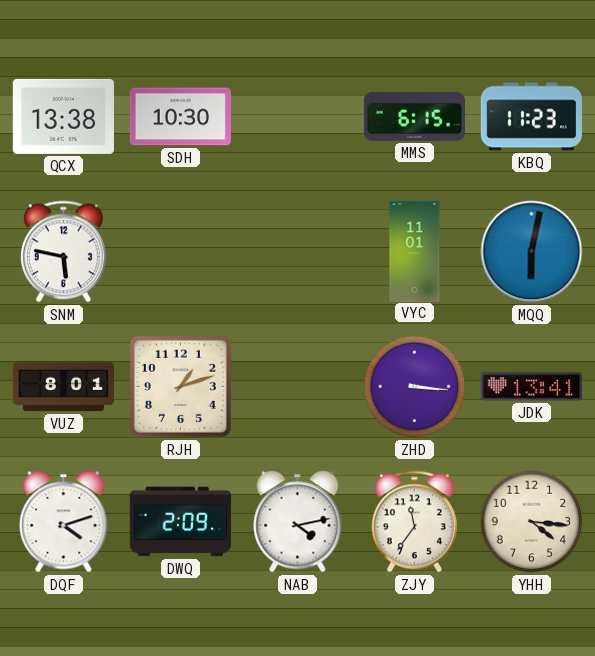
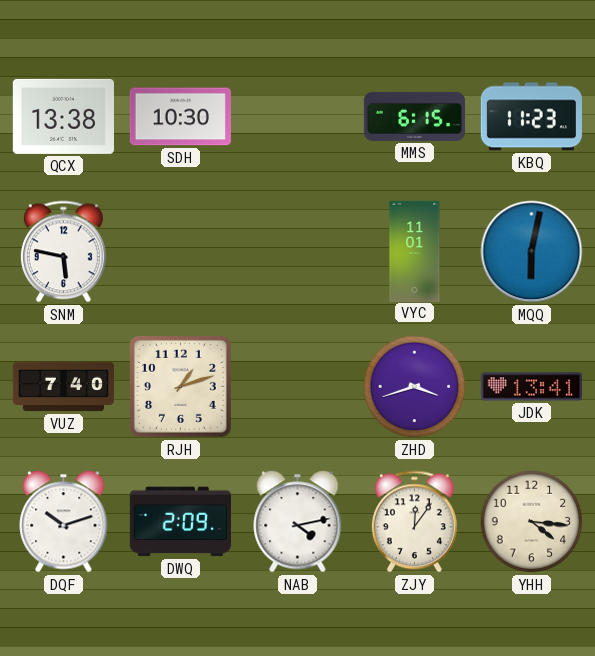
VUZ: 8:01 -> 7:40 (63, 387)
ZHD: 3:16 -> 3:42 (415, 387)
DQF: 4:12 -> 10:12 (64, 522)
ZJY: 11:36 -> 12:06 (414, 522)
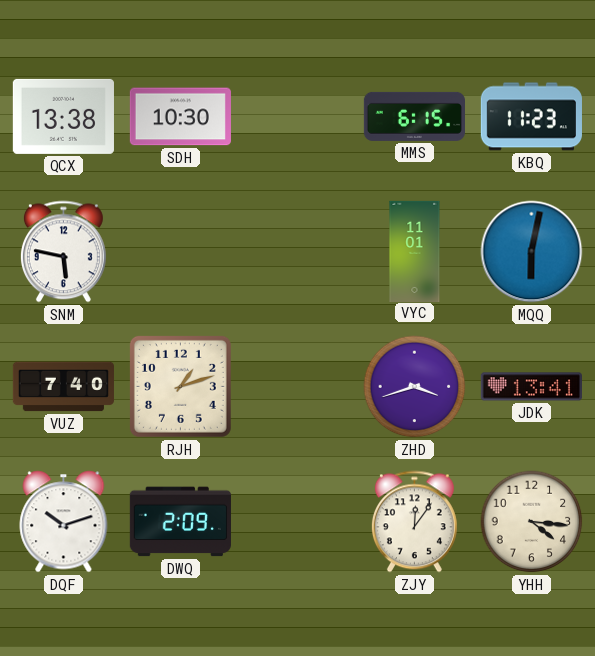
NAB: 4:13 -> none (298, 522)
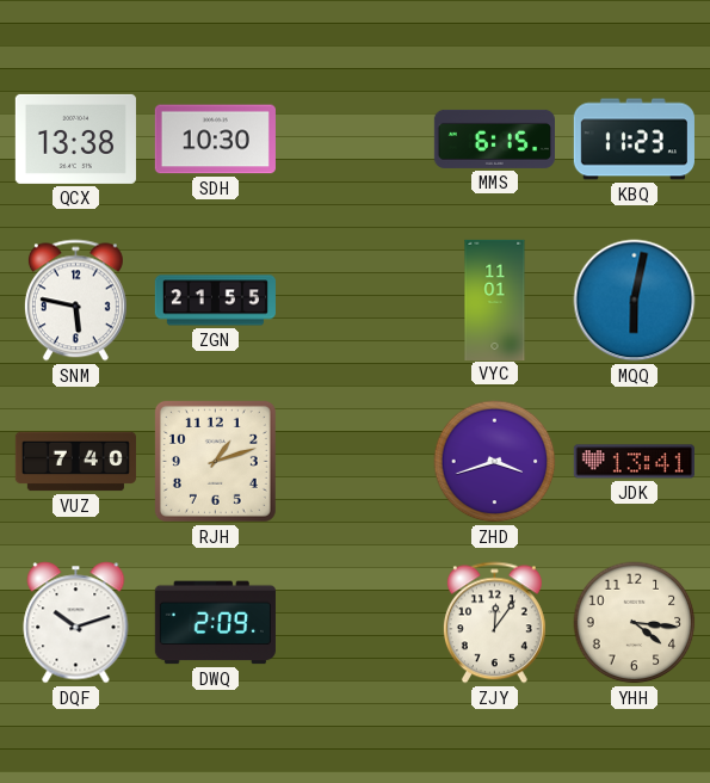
ZGN: none -> 21:55 (215, 301)
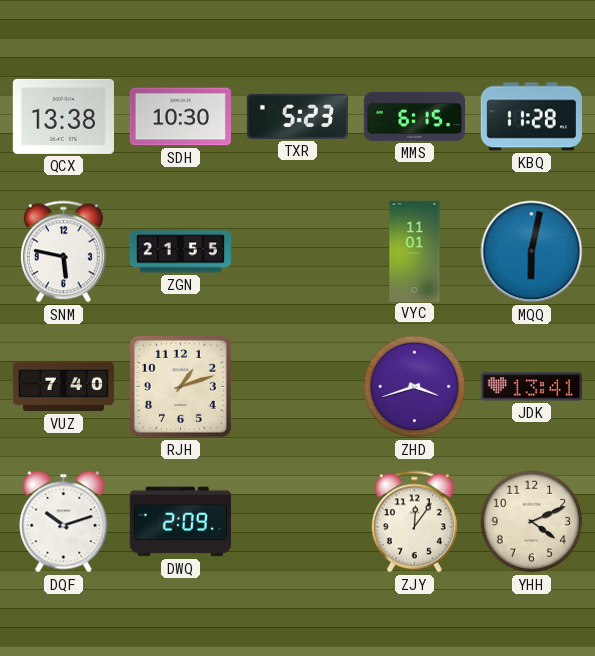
TXR: none -> 5:23 (297, 116)
KBQ: 11:23 -> 11:28 (531, 117)
YHH: 4:16 -> 4:11 (532, 522)
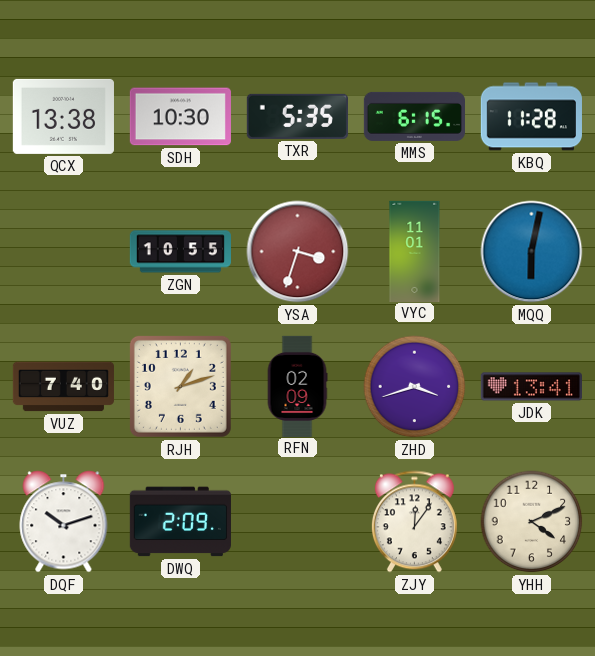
TXR: 5:23 -> 5:35 (297, 116)
SNM: 5:47 -> none (63, 252)
ZGN: 21:55 -> 10:55 (180, 252)
YSA: none -> 3:33 (298, 252)
RFN: none -> 02:09 (297, 386)
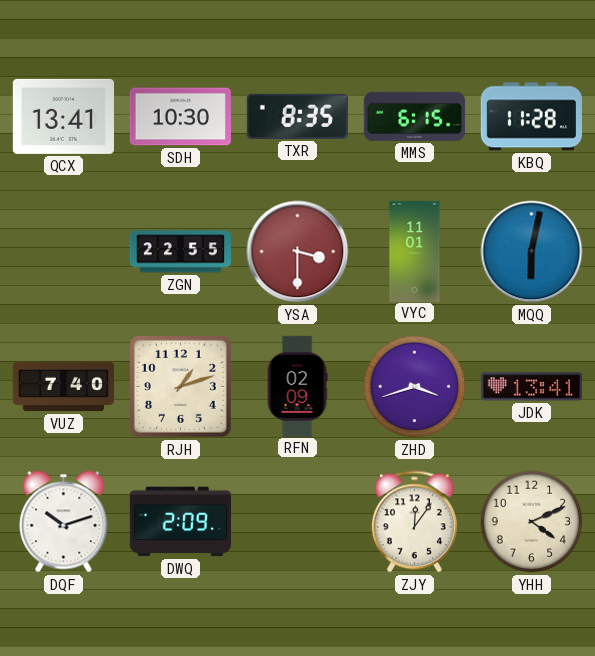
QCX: 13:38 -> 13:41 (63, 116)
TXR: 5:35 -> 8:35 (297, 116)
ZGN: 10:55 -> 22:55 (180, 252)
YSA: 3:33 -> 3:30 (298, 252)
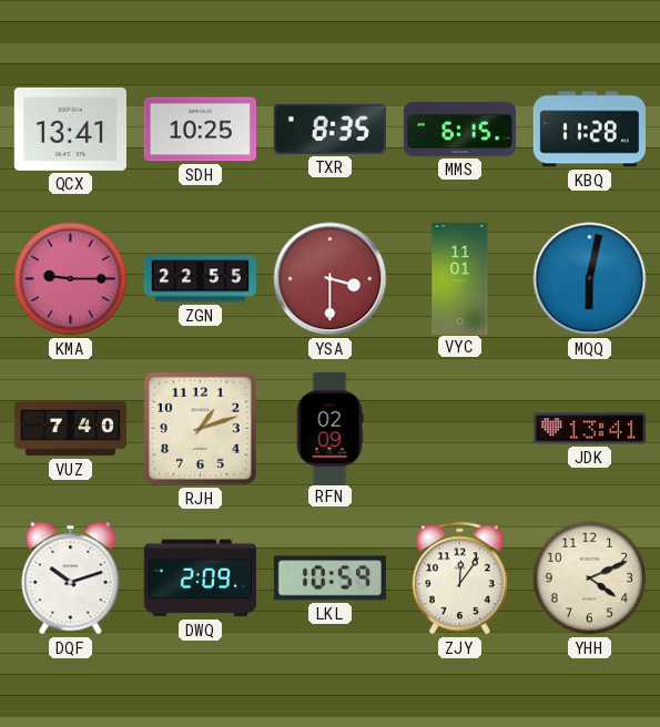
SDH: 10:30 -> 10:25 (200, 130)
KMA: none -> 9:15 (71, 279)
ZHD: 3:42 -> none (415, 387)
LKL: none -> 10:59 (329, 578)
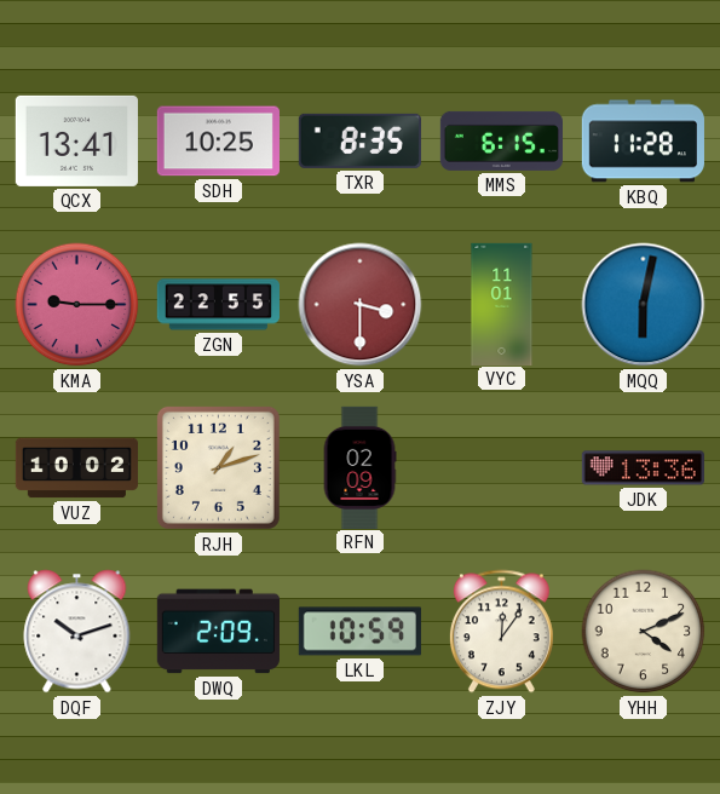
VUZ: 7:40 -> 10:02 (76, 468)
JDK: 13:41 -> 13:36 (643, 468)
